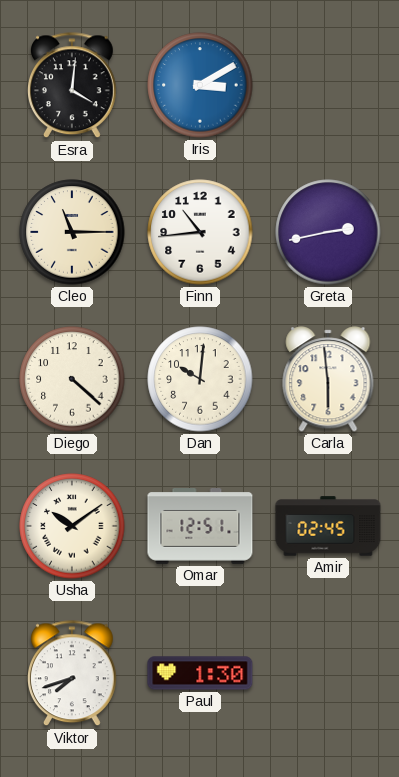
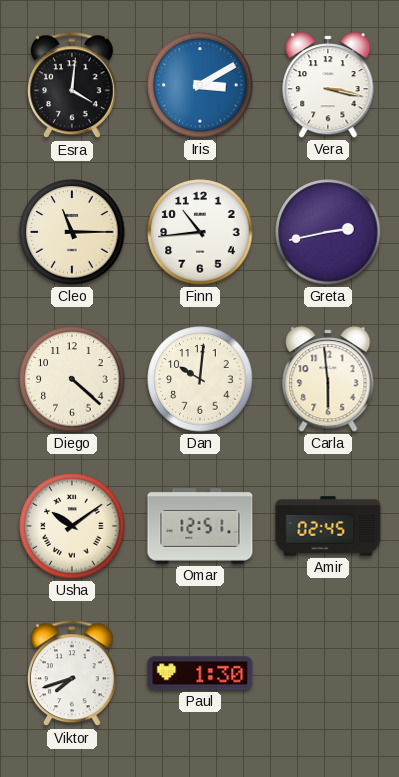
Vera: none -> 3:17 (328, 85)
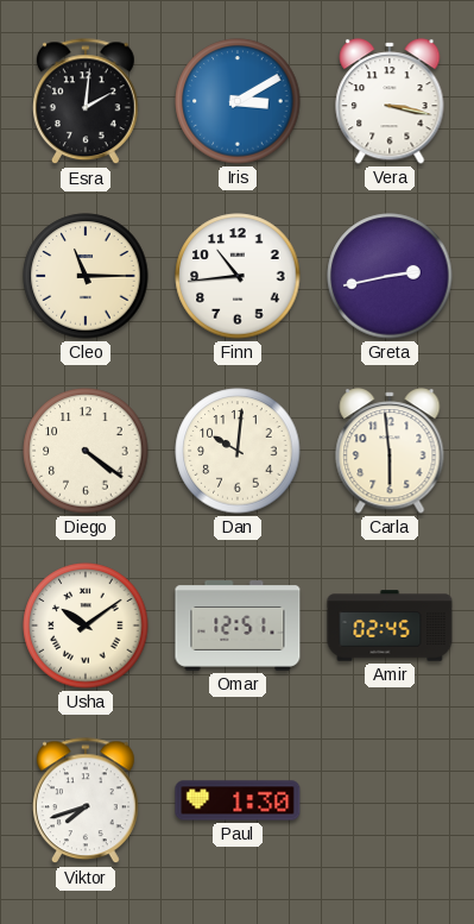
Esra: 4:01 -> 2:01 (86, 102)
Diego: 4:22 -> 4:21 (86, 451)
